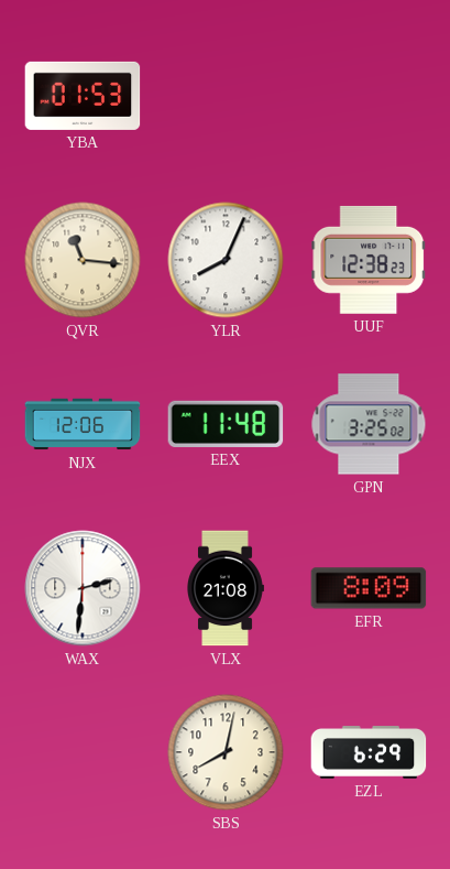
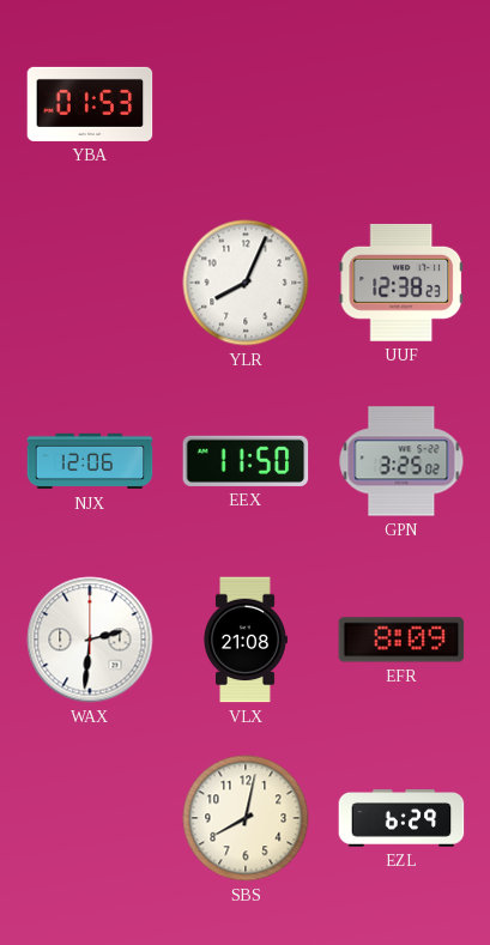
QVR: 11:16 -> none (83, 260)
EEX: 11:48 -> 11:50 (246, 461)
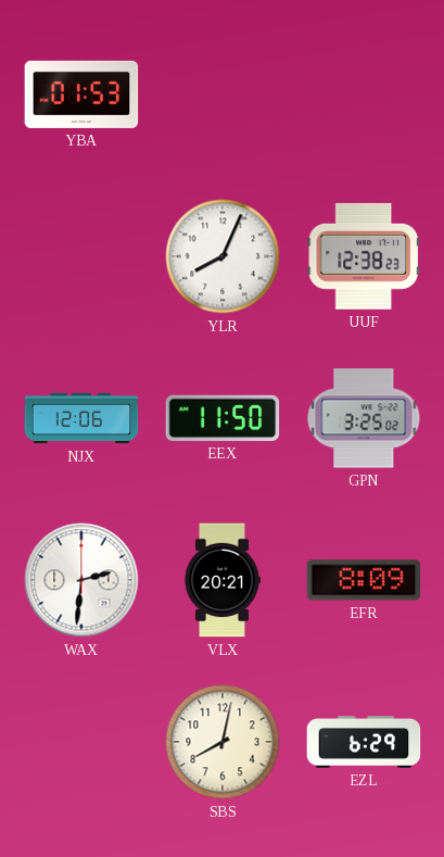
VLX: 21:08 -> 20:21 (223, 580)
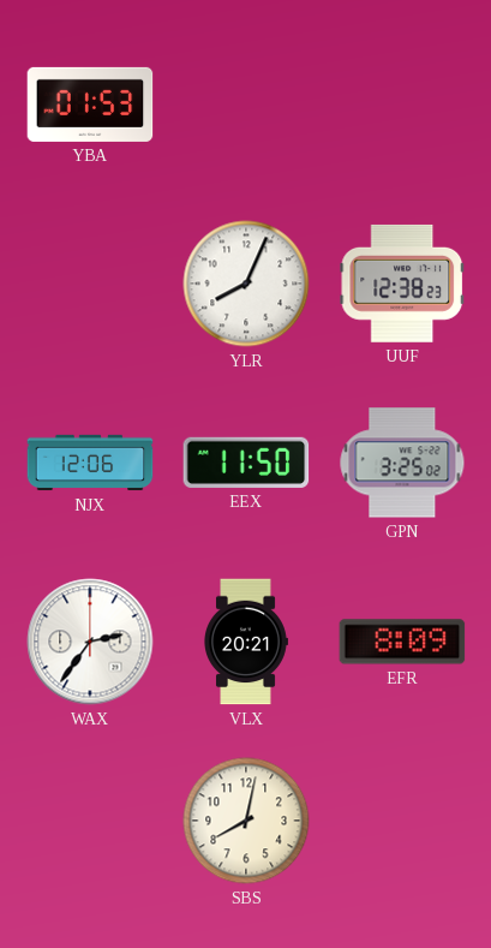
WAX: 2:31 -> 2:36 (90, 642)
EZL: 6:29 -> none (364, 742)
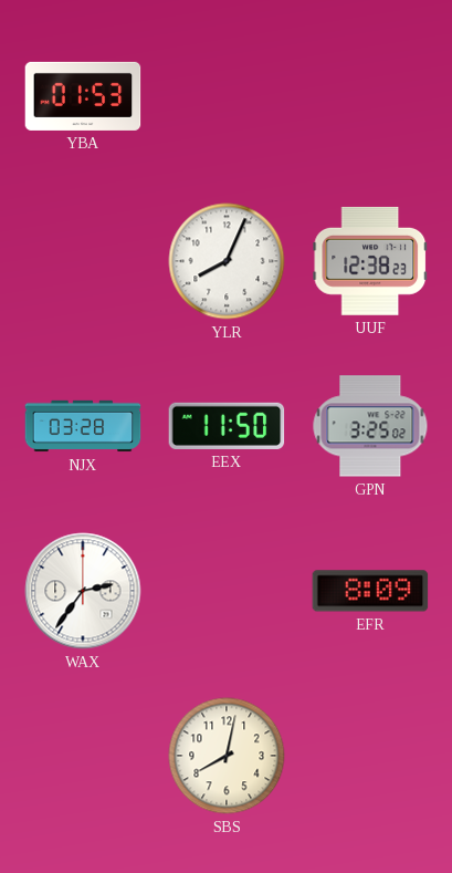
NJX: 12:06 -> 03:28 (83, 426)
VLX: 20:21 -> none (246, 642)
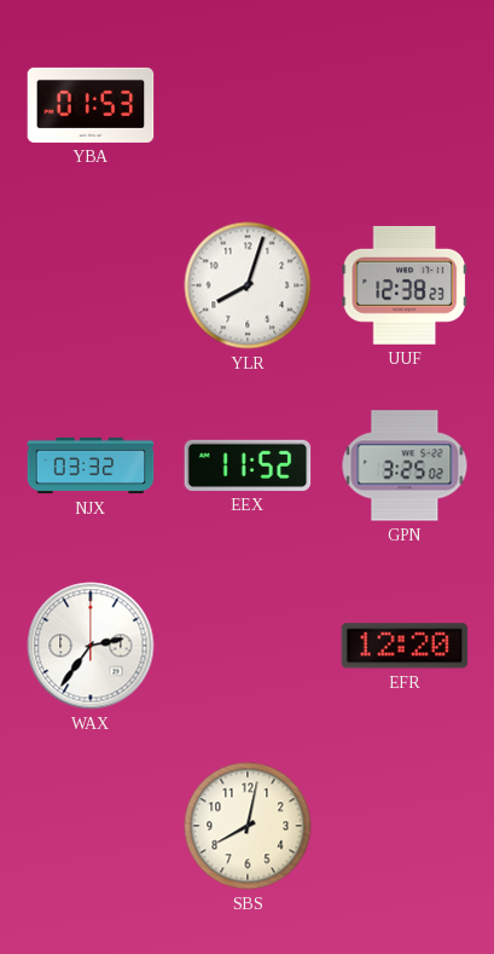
YLR: 8:04 -> 8:03 (248, 285)
NJX: 03:28 -> 03:32 (91, 466)
EEX: 11:50 -> 11:52 (248, 466)
EFR: 8:09 -> 12:20 (405, 646)
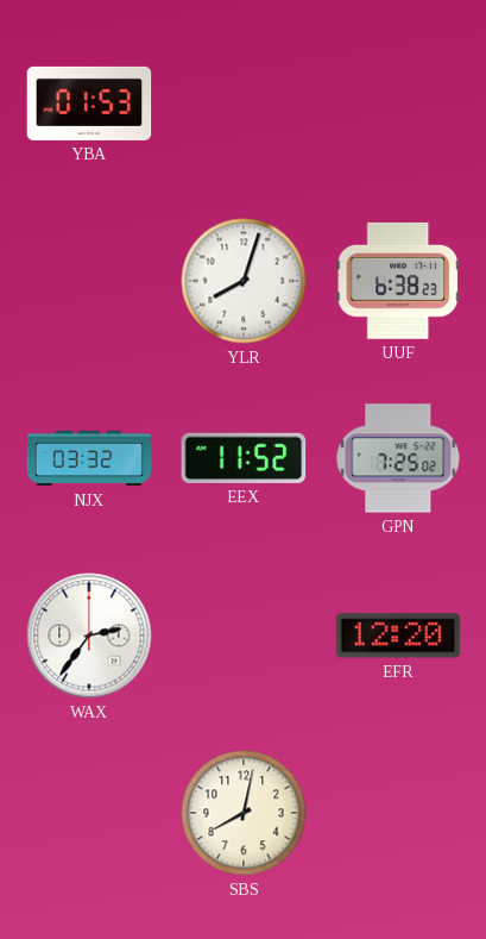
UUF: 12:38 -> 6:38 (398, 281)
GPN: 3:25 -> 7:25 (398, 458)
